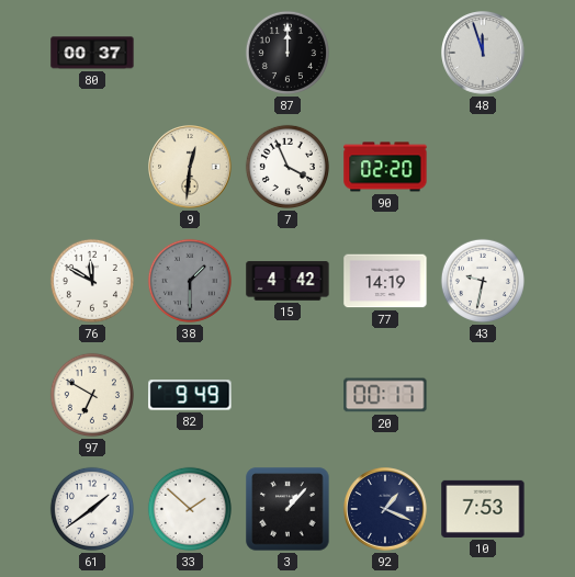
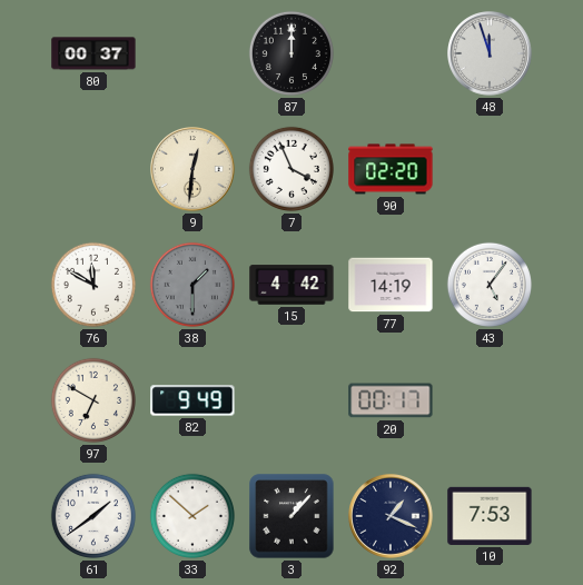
43: 9:32 -> 5:06 (490, 285)
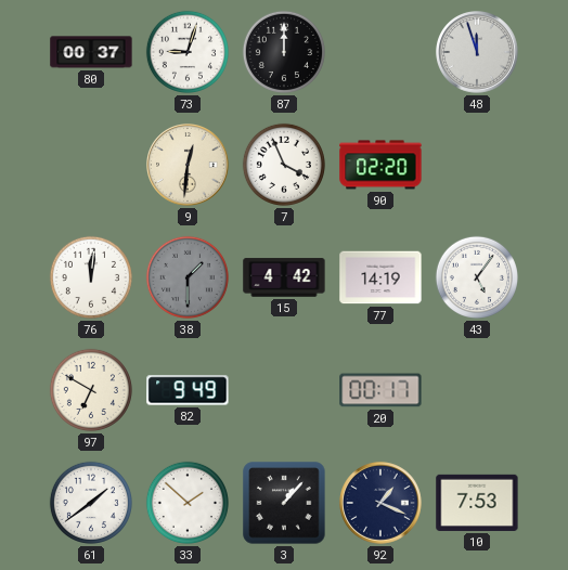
73: none -> 9:03 (188, 52)
76: 11:50 -> 12:01 (91, 277)
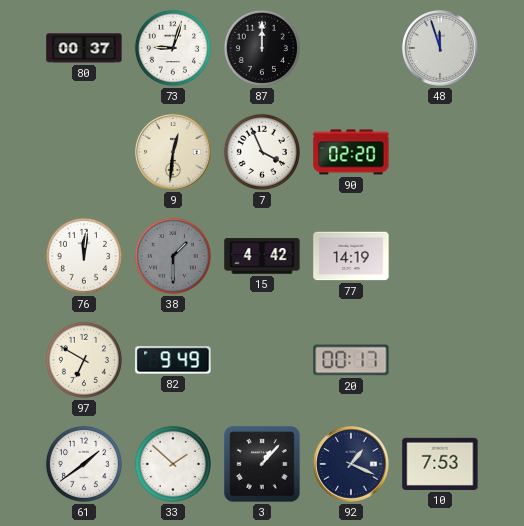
43: 5:06 -> none (477, 277)
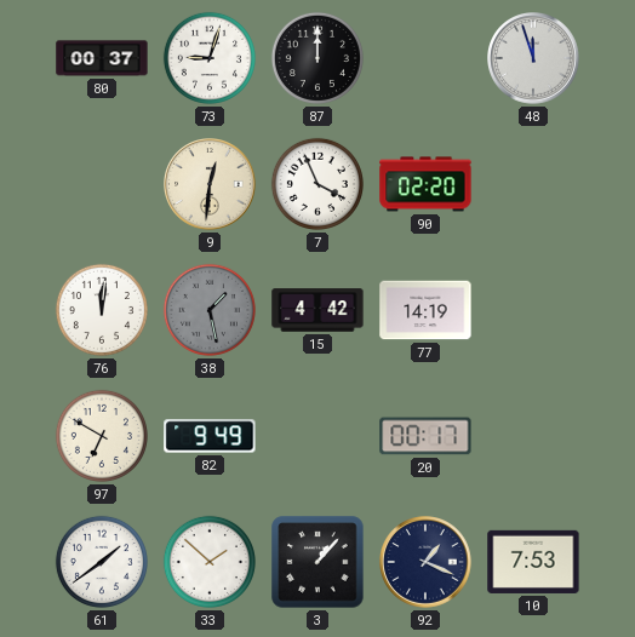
38: 1:30 -> 1:28 (210, 310)
